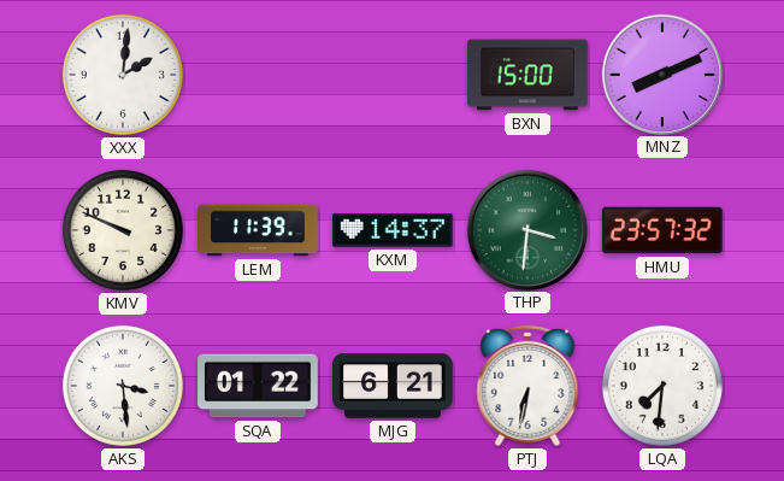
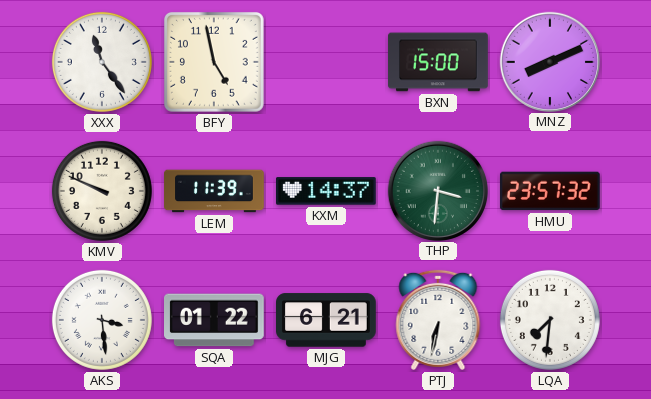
XXX: 2:01 -> 11:24 (102, 62)
BFY: none -> 4:58 (214, 62)
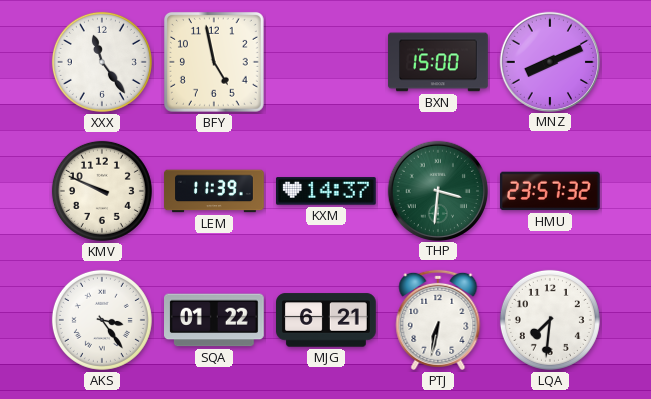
AKS: 3:29 -> 3:24 (102, 320)
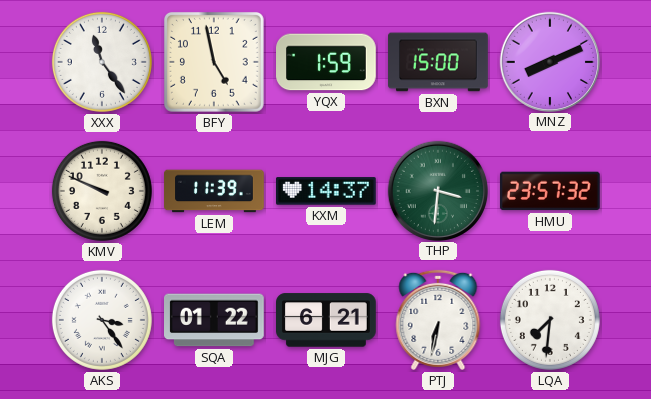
YQX: none -> 1:59 (327, 62)
